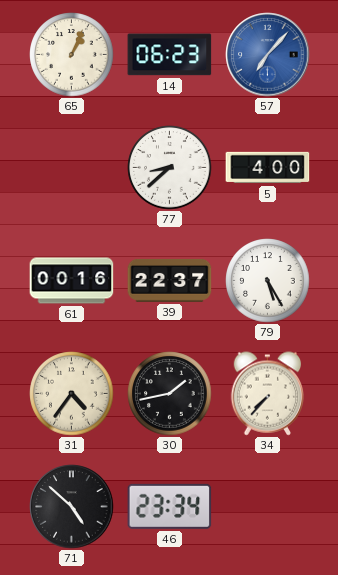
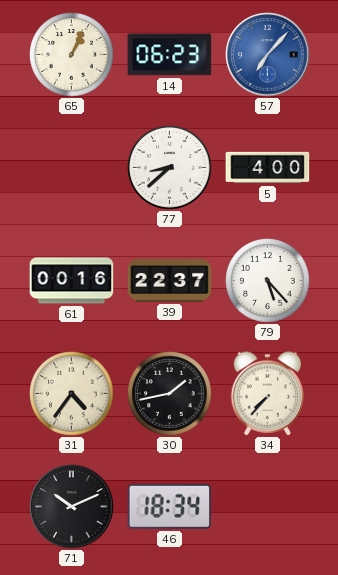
79: 5:25 -> 5:23 (268, 281)
71: 4:52 -> 10:11 (72, 507)
46: 23:34 -> 18:34 (170, 506)
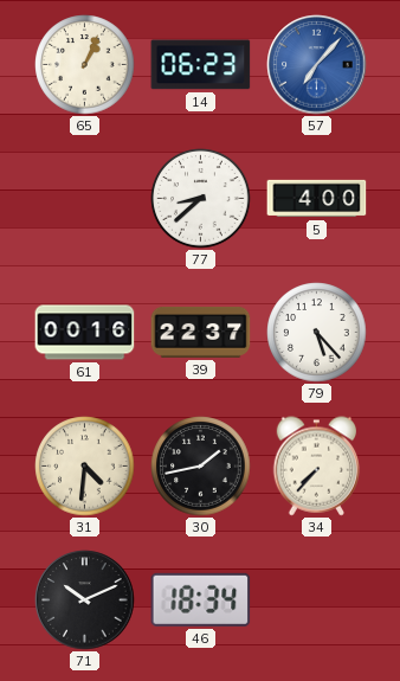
31: 4:36 -> 4:31 (85, 467)
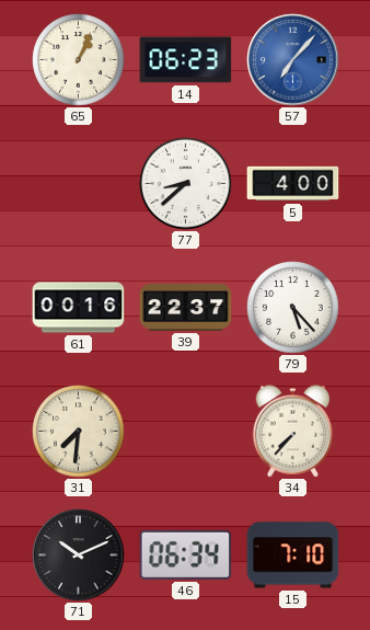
31: 4:31 -> 7:31 (79, 432)
30: 1:43 -> none (201, 467)
46: 18:34 -> 06:34 (186, 554)
15: none -> 7:10 (293, 555)
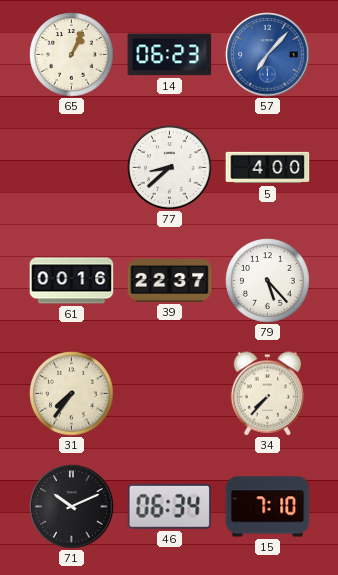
31: 7:31 -> 7:36 (72, 394)
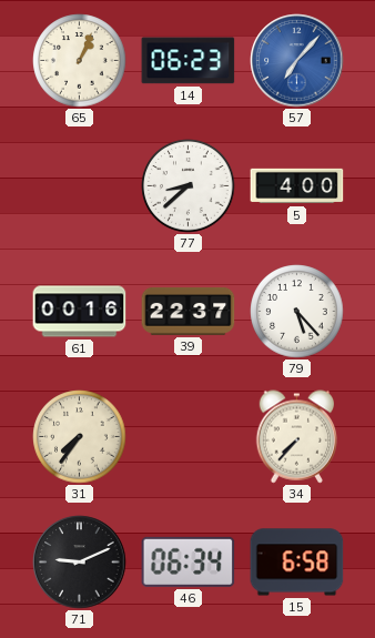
71: 10:11 -> 9:11 (80, 563)
15: 7:10 -> 6:58 (297, 563)
